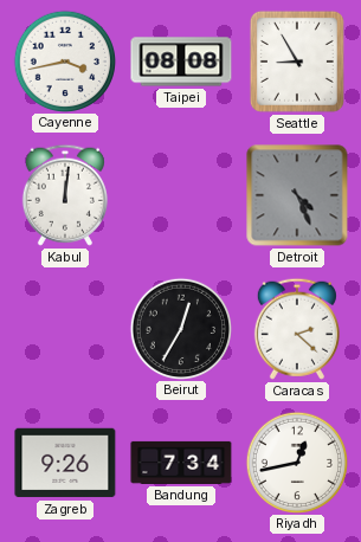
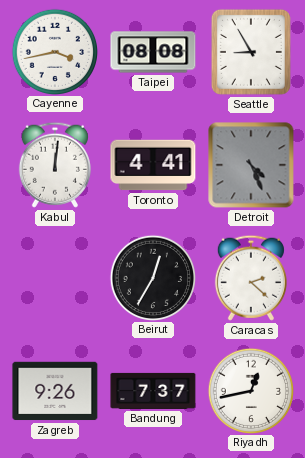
Toronto: none -> 4:41 (153, 165)
Bandung: 7:34 -> 7:37 (153, 391)
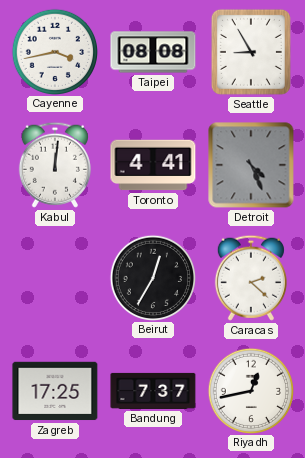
Zagreb: 9:26 -> 17:25 (55, 391)
